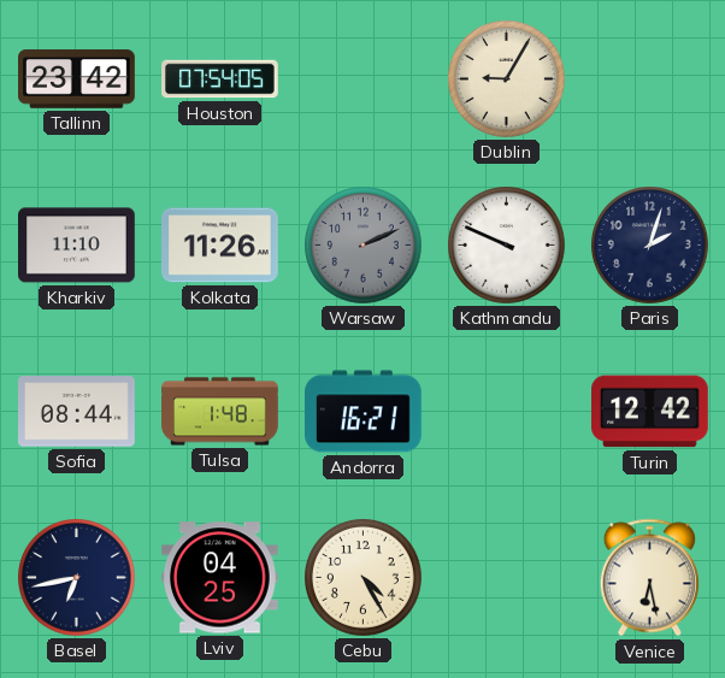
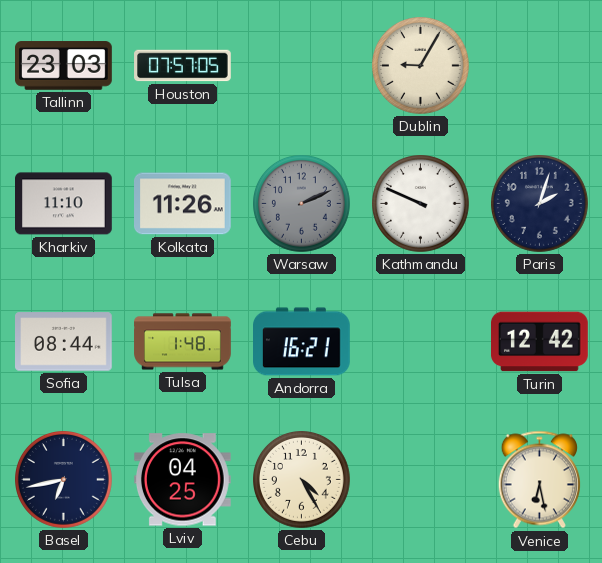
Tallinn: 23:42 -> 23:03 (64, 66)
Houston: 07:54 -> 07:57 (183, 66)
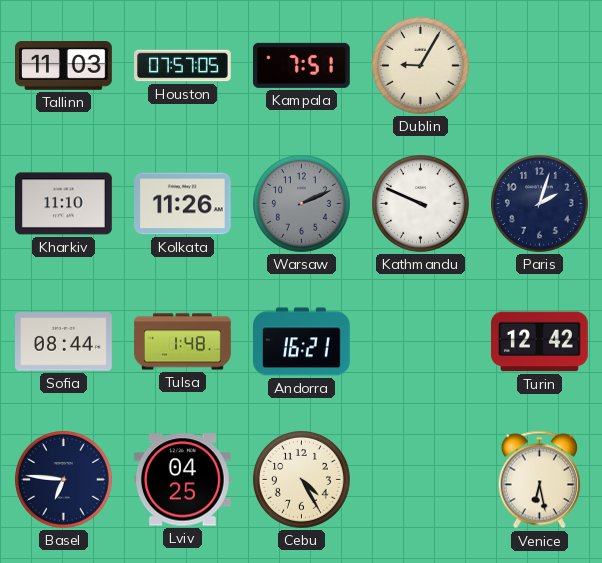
Tallinn: 23:03 -> 11:03 (64, 66)
Kampala: none -> 7:51 (301, 65)
Basel: 6:43 -> 6:46 (64, 480)
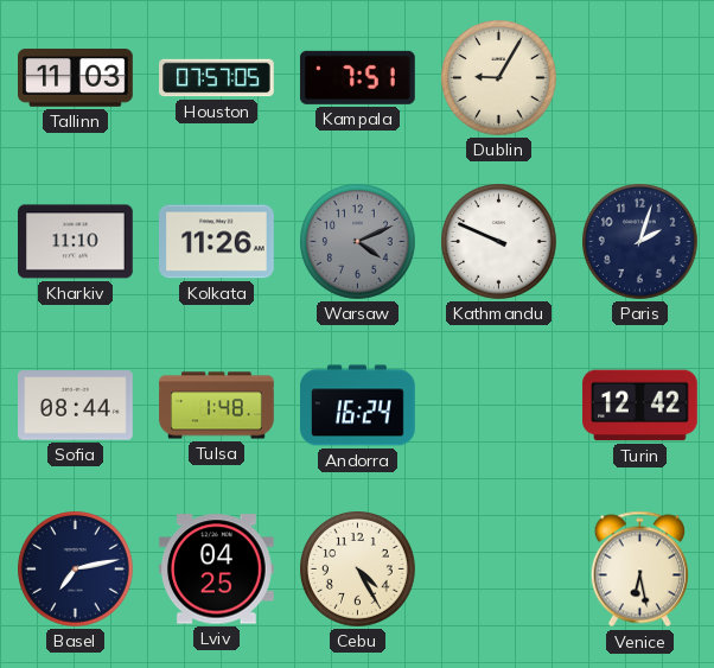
Warsaw: 2:11 -> 4:11 (358, 242)
Andorra: 16:21 -> 16:24 (358, 406)
Basel: 6:46 -> 7:13 (76, 570)
